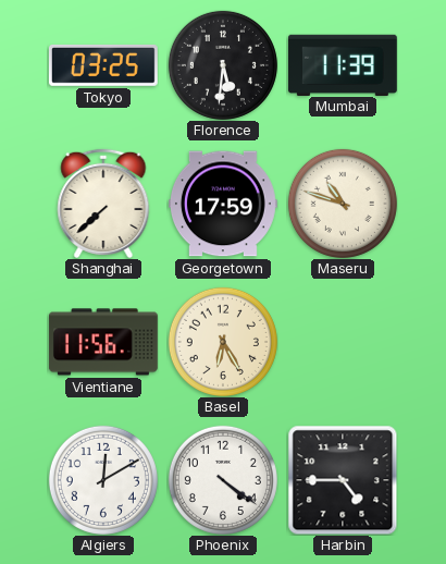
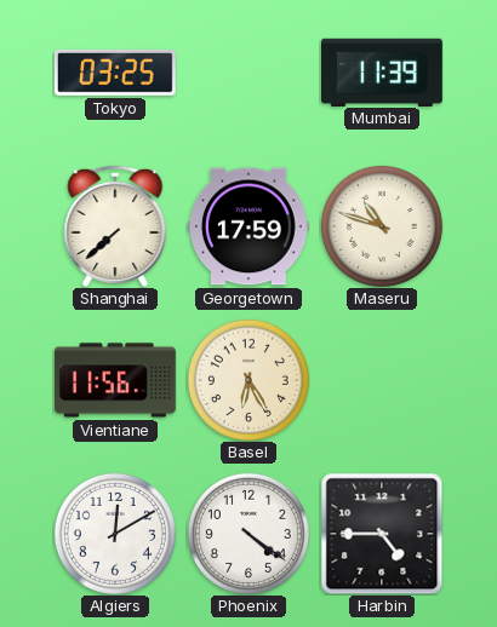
Florence: 5:31 -> none (223, 65)
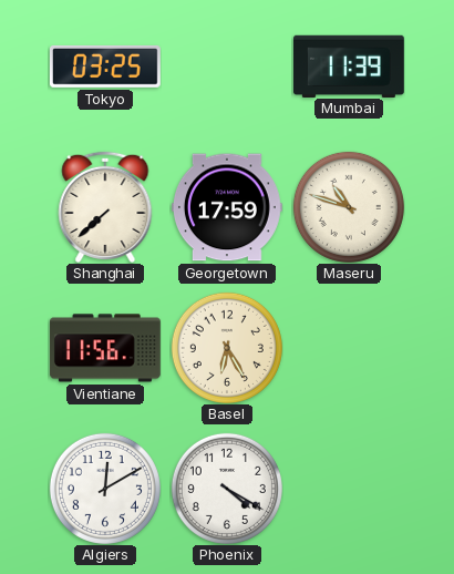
Phoenix: 4:21 -> 4:20 (227, 489)
Harbin: 4:45 -> none (382, 534)
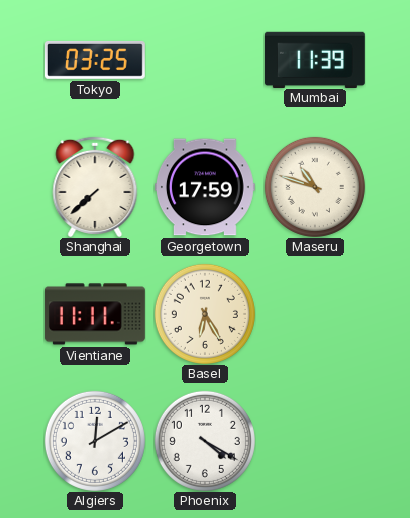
Vientiane: 11:56 -> 11:11 (95, 314)
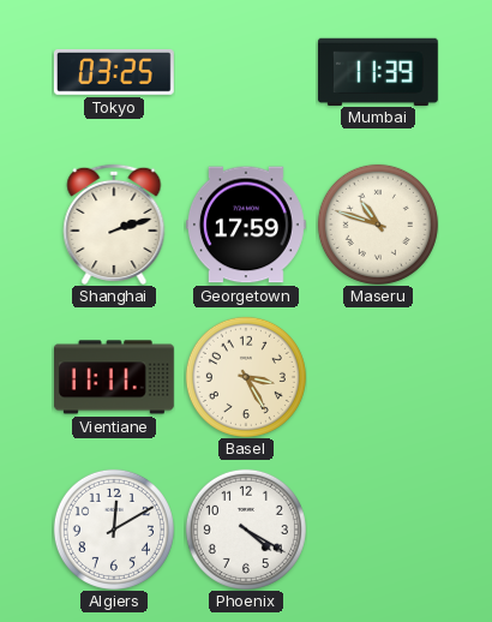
Shanghai: 7:38 -> 2:12 (114, 225)
Basel: 6:25 -> 3:25 (246, 377)
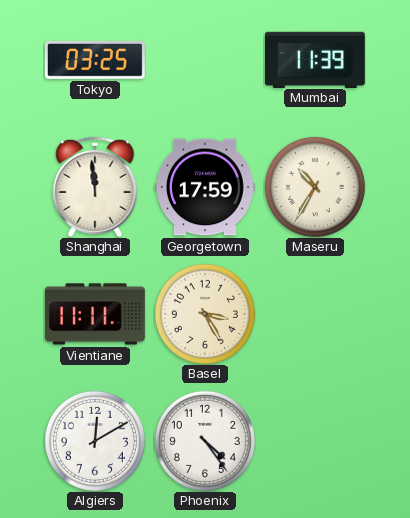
Shanghai: 2:12 -> 11:59 (95, 187)
Maseru: 10:48 -> 10:35 (315, 187)
Phoenix: 4:20 -> 4:24 (205, 441)
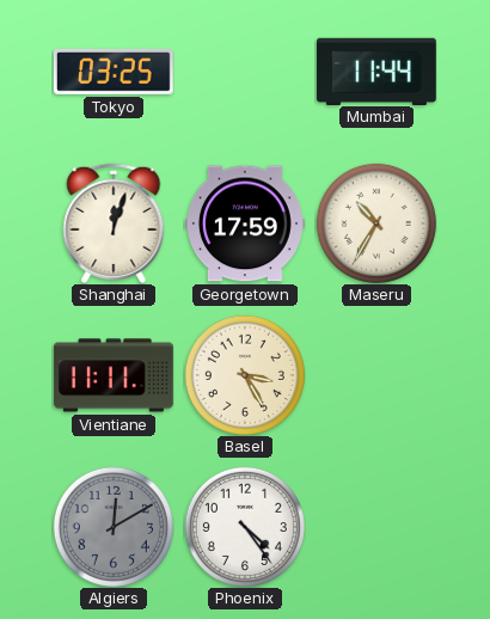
Mumbai: 11:39 -> 11:44 (376, 71)
Shanghai: 11:59 -> 12:03 (114, 223)
Algiers dial: white -> grey (114, 527)
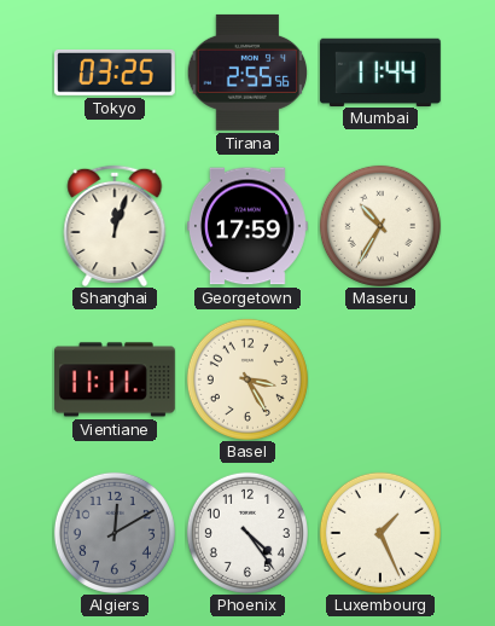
Tirana: none -> 2:55 (247, 73)
Luxembourg: none -> 1:26 (380, 533)
